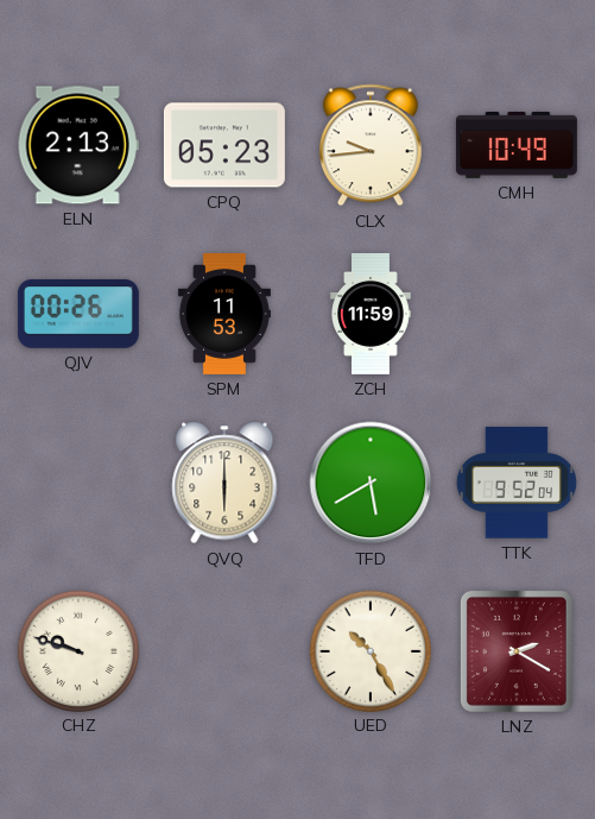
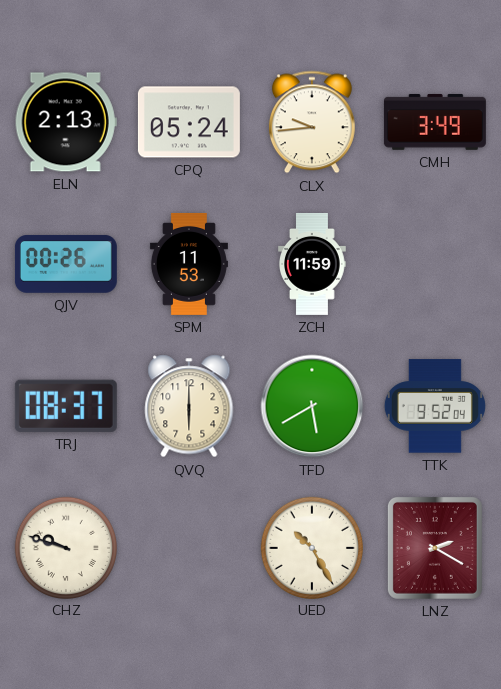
CPQ: 05:23 -> 05:24 (189, 122)
CMH: 10:49 -> 3:49 (435, 122)
TRJ: none -> 08:37 (66, 406)
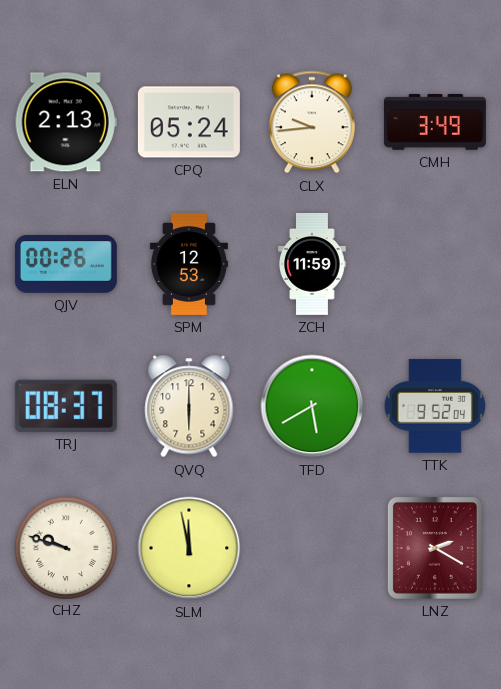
SPM: 11:53 -> 12:53 (189, 264)
SLM: none -> 11:58 (189, 548)
UED: 10:25 -> none (311, 547)
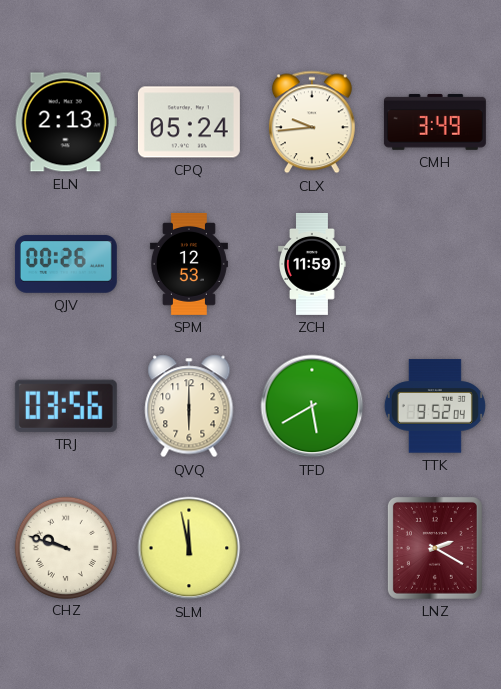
TRJ: 08:37 -> 03:56 (66, 406)
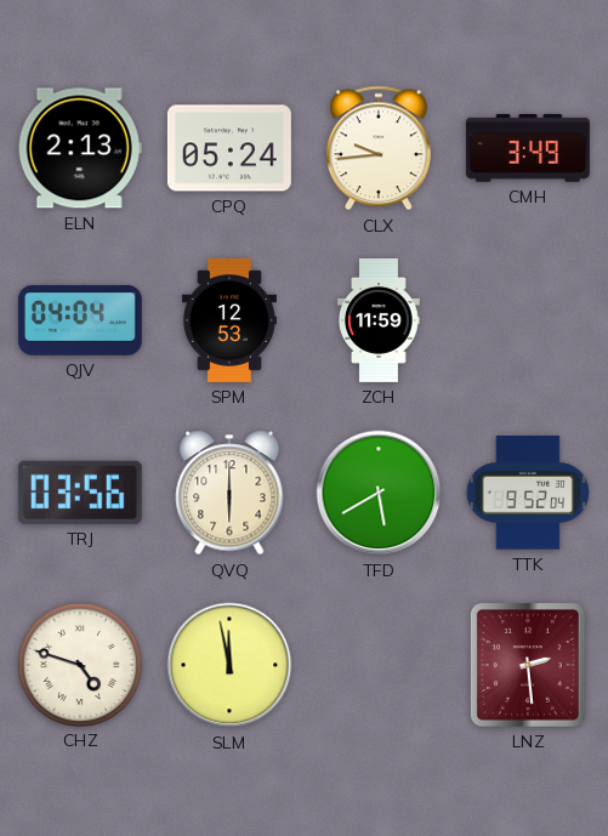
QJV: 00:26 -> 04:04 (80, 320)
CHZ: 9:48 -> 4:48 (79, 664)
LNZ: 2:20 -> 2:29 (528, 665)
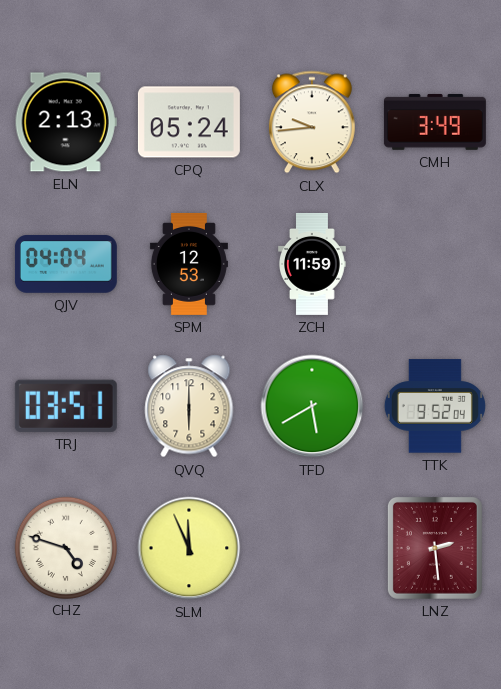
TRJ: 03:56 -> 03:51 (66, 406)
SLM: 11:58 -> 11:56 (189, 548)
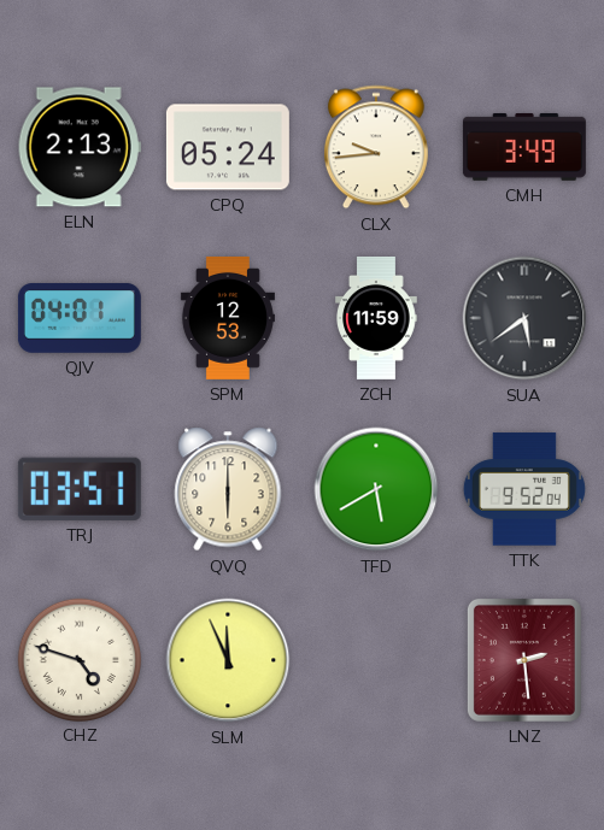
QJV: 04:04 -> 04:01 (80, 318)
SUA: none -> 5:39 (524, 318)
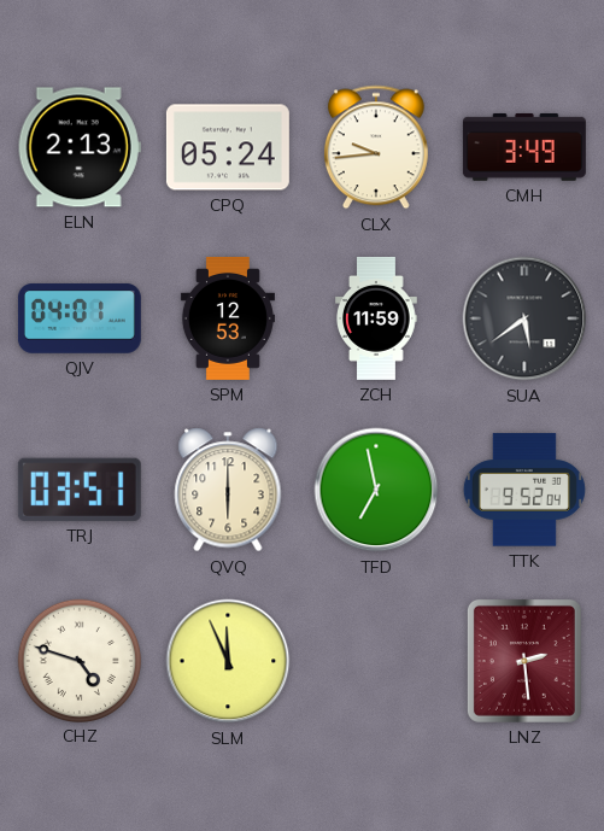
TFD: 5:40 -> 6:58 (376, 490)
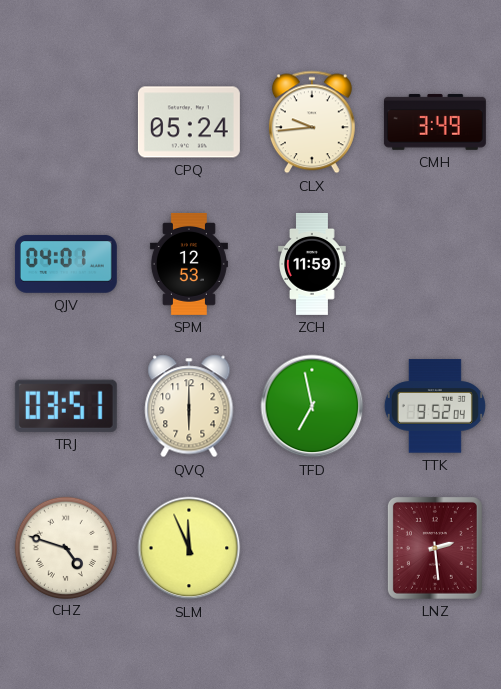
ELN: 2:13 -> none (80, 147)
SUA: 5:39 -> none (524, 318)
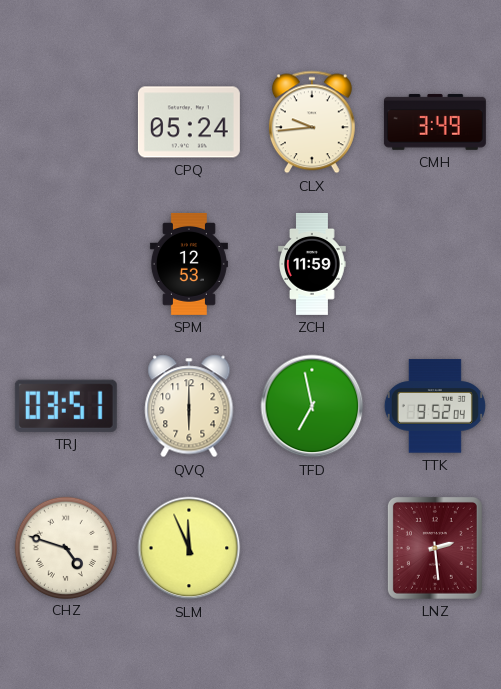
QJV: 04:01 -> none (66, 264)
